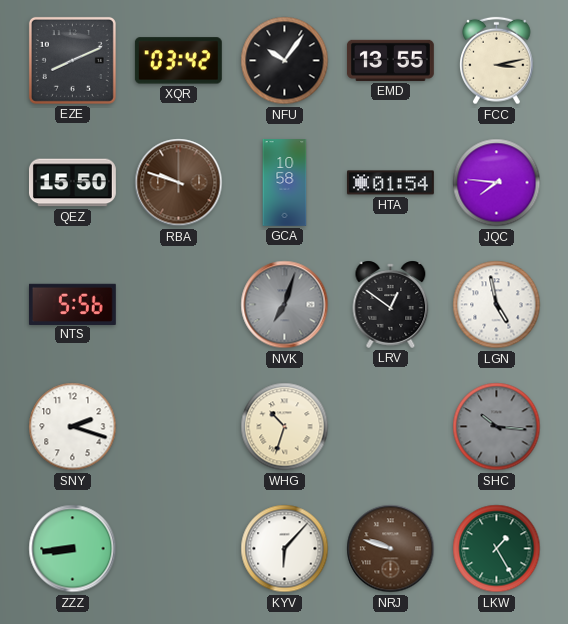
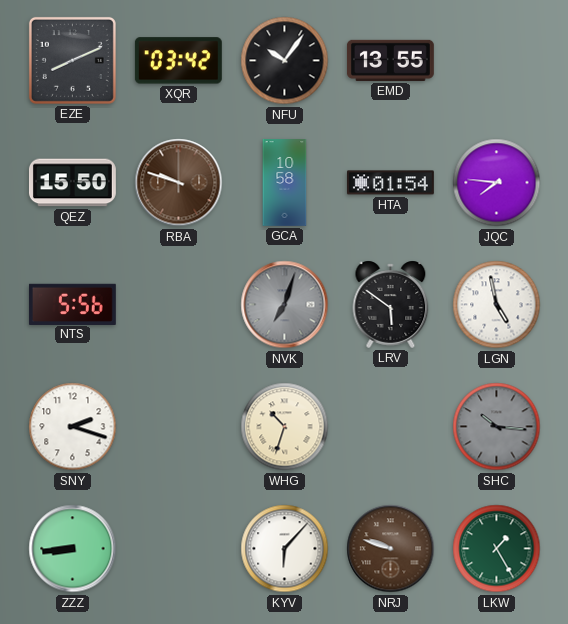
FCC: 3:13 -> none (497, 61)
LRV: 12:51 -> 5:51 (391, 304)
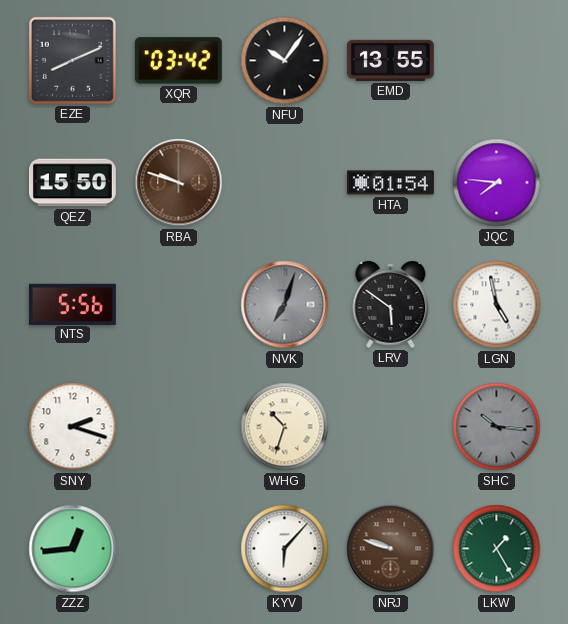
GCA: 10:58 -> none (285, 183)
ZZZ: 8:44 -> 12:44 (73, 549)
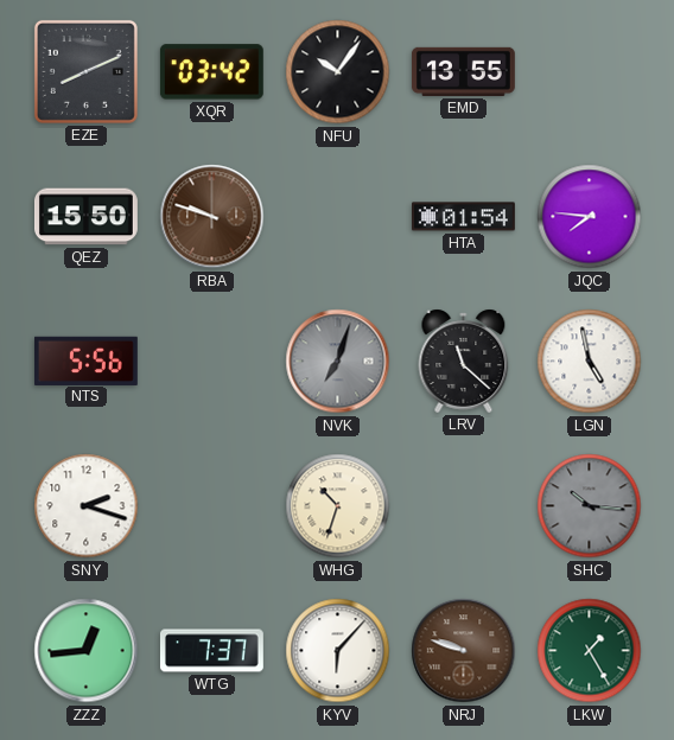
LRV: 5:51 -> 11:22 (464, 361)
WTG: none -> 7:37 (211, 651)
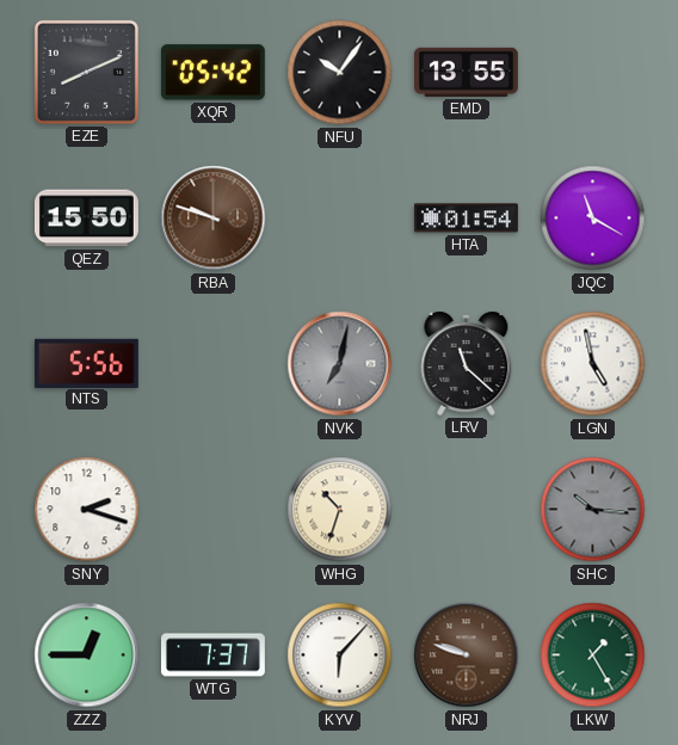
XQR: 03:42 -> 05:42 (212, 73)
JQC: 7:46 -> 11:20 (593, 218)
NVK: 7:03 -> 7:02 (340, 364)
ZZZ: 12:44 -> 12:45 (87, 655)
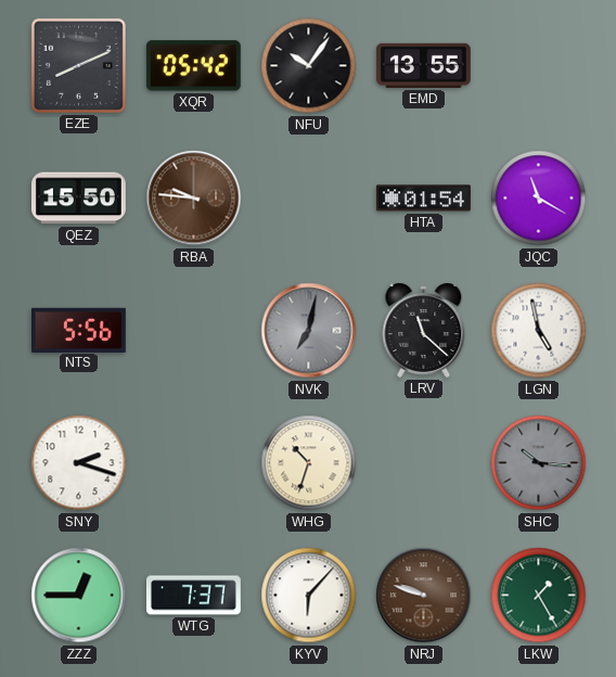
RBA: 9:48 -> 9:46 (194, 199)
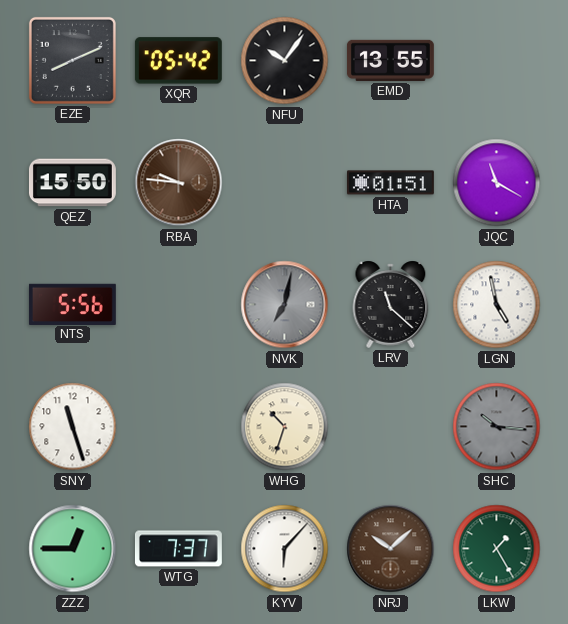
HTA: 01:54 -> 01:51 (390, 183)
SNY: 2:18 -> 11:27 (73, 427)
NRJ: 9:48 -> 10:08 (391, 549)
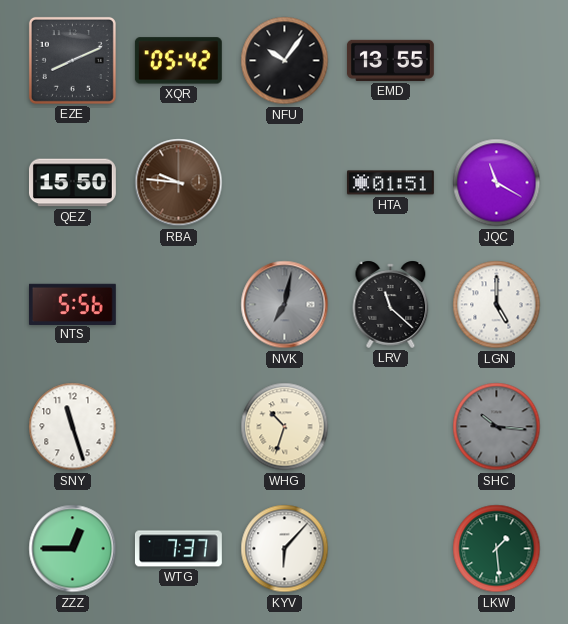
LGN: 4:58 -> 5:00 (497, 305)
NRJ: 10:08 -> none (391, 549)
LKW: 1:25 -> 1:29 (497, 549)
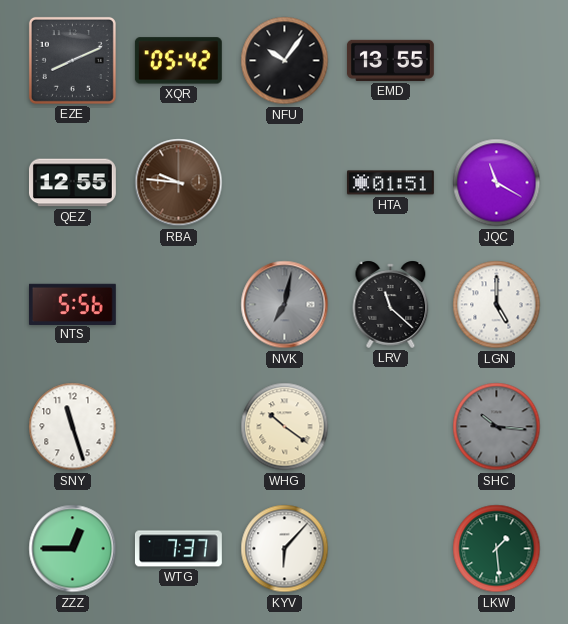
QEZ: 15:50 -> 12:55 (72, 183)
WHG: 10:33 -> 10:21 (285, 427)
